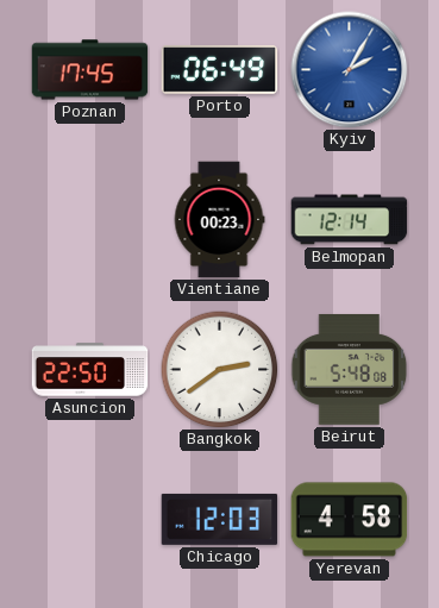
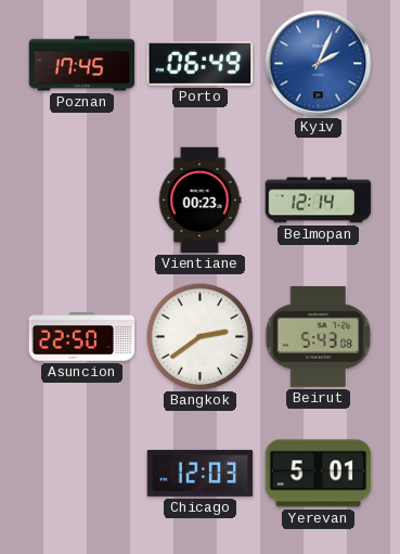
Kyiv: 2:05 -> 2:04 (319, 64)
Beirut: 5:48 -> 5:43 (319, 336)
Yerevan: 4:58 -> 5:01 (319, 474)
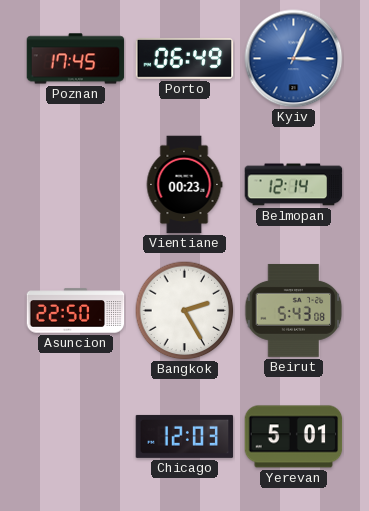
Kyiv: 2:04 -> 3:04 (294, 59)
Bangkok: 2:39 -> 2:25 (185, 311)
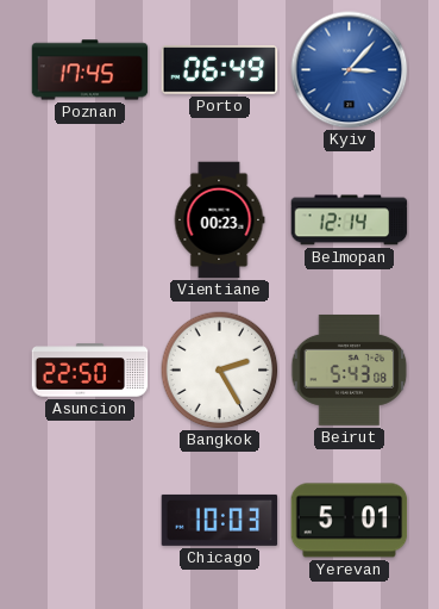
Kyiv: 3:04 -> 3:07 (350, 70)
Chicago: 12:03 -> 10:03 (220, 520)
